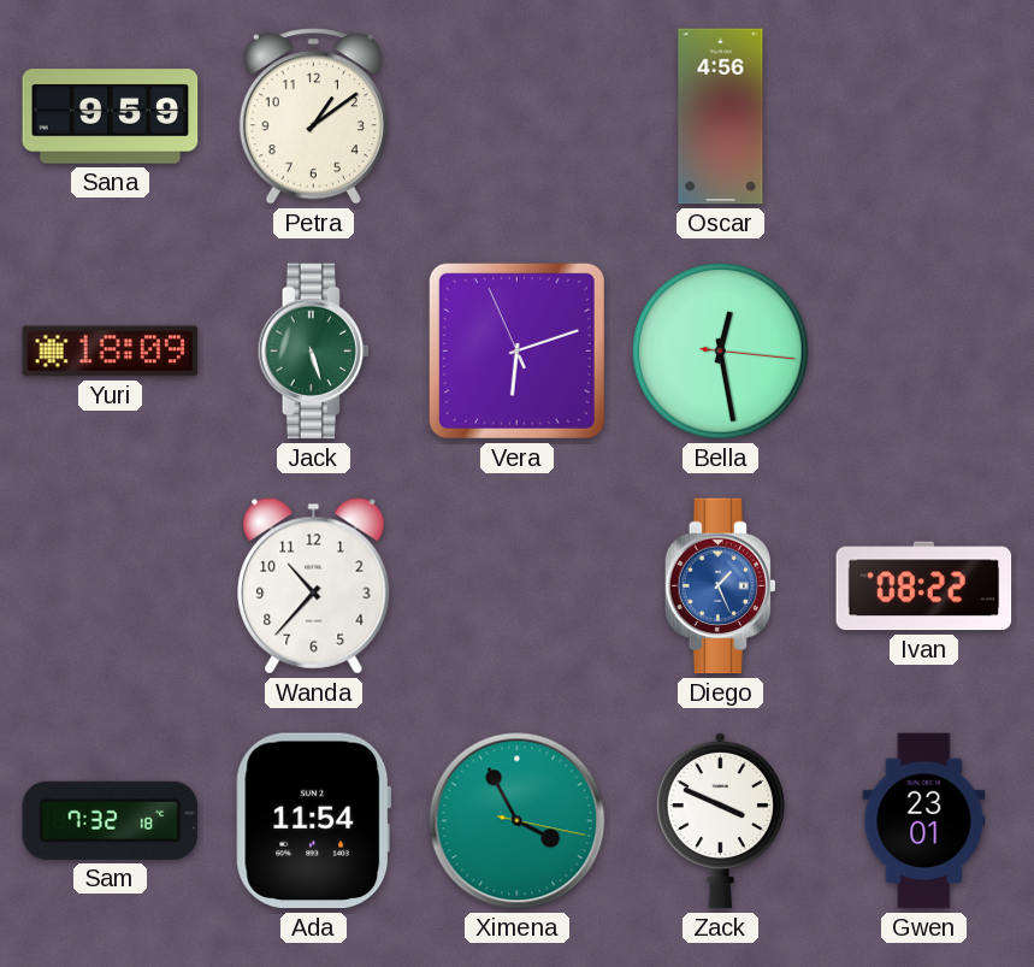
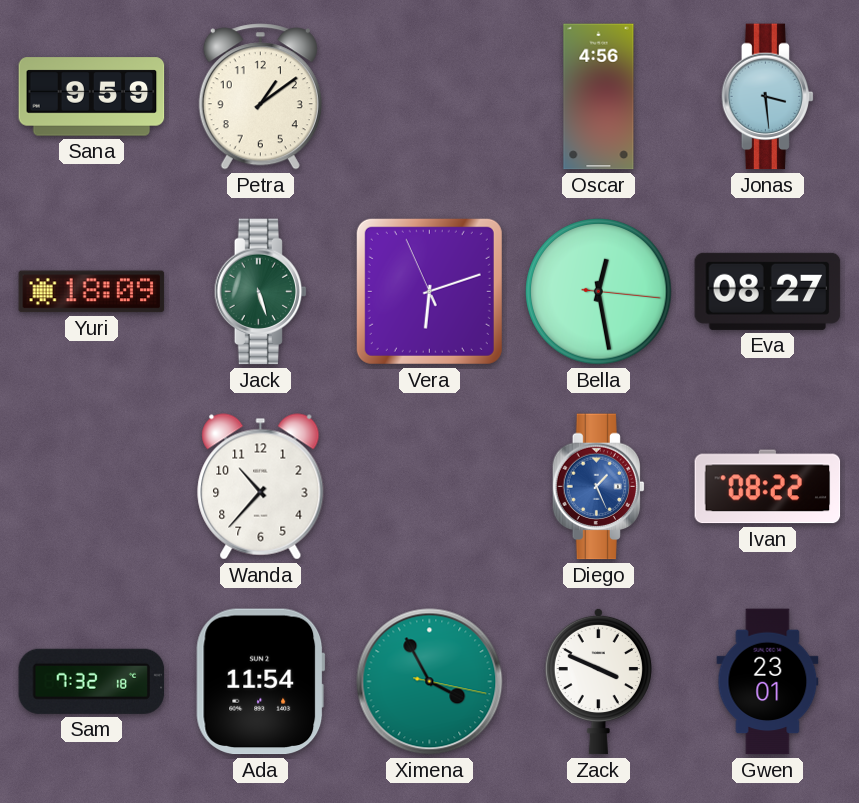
Jonas: none -> 3:29 (768, 97)
Eva: none -> 08:27 (768, 291)
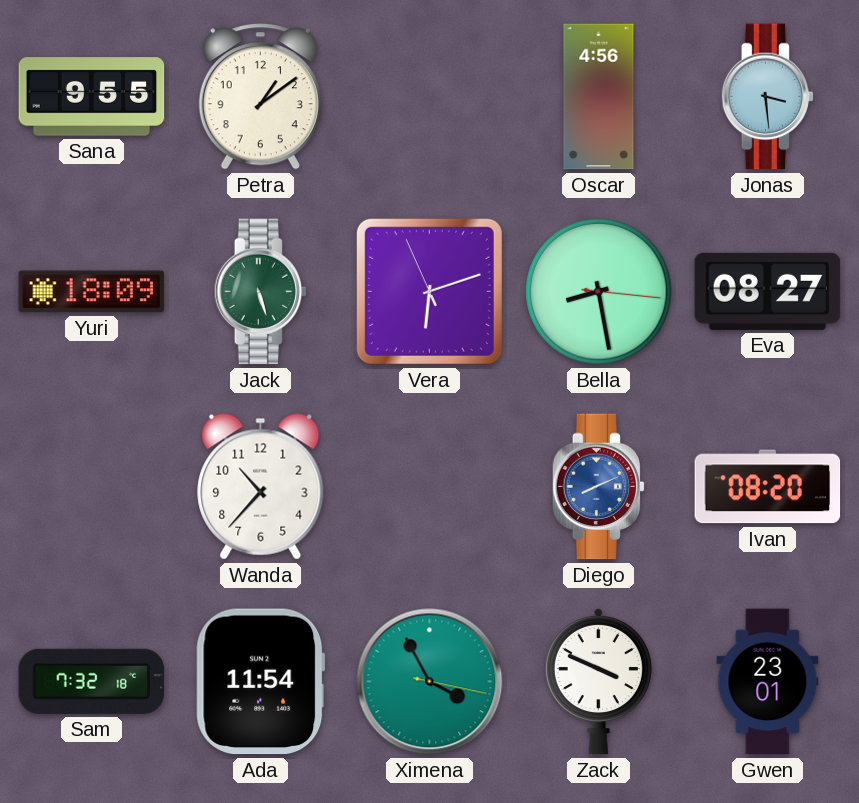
Sana: 9:59 -> 9:55 (92, 97)
Bella: 12:28 -> 8:28 (599, 292)
Diego: 1:26 -> 8:11 (599, 487)
Ivan: 08:22 -> 08:20 (768, 487)
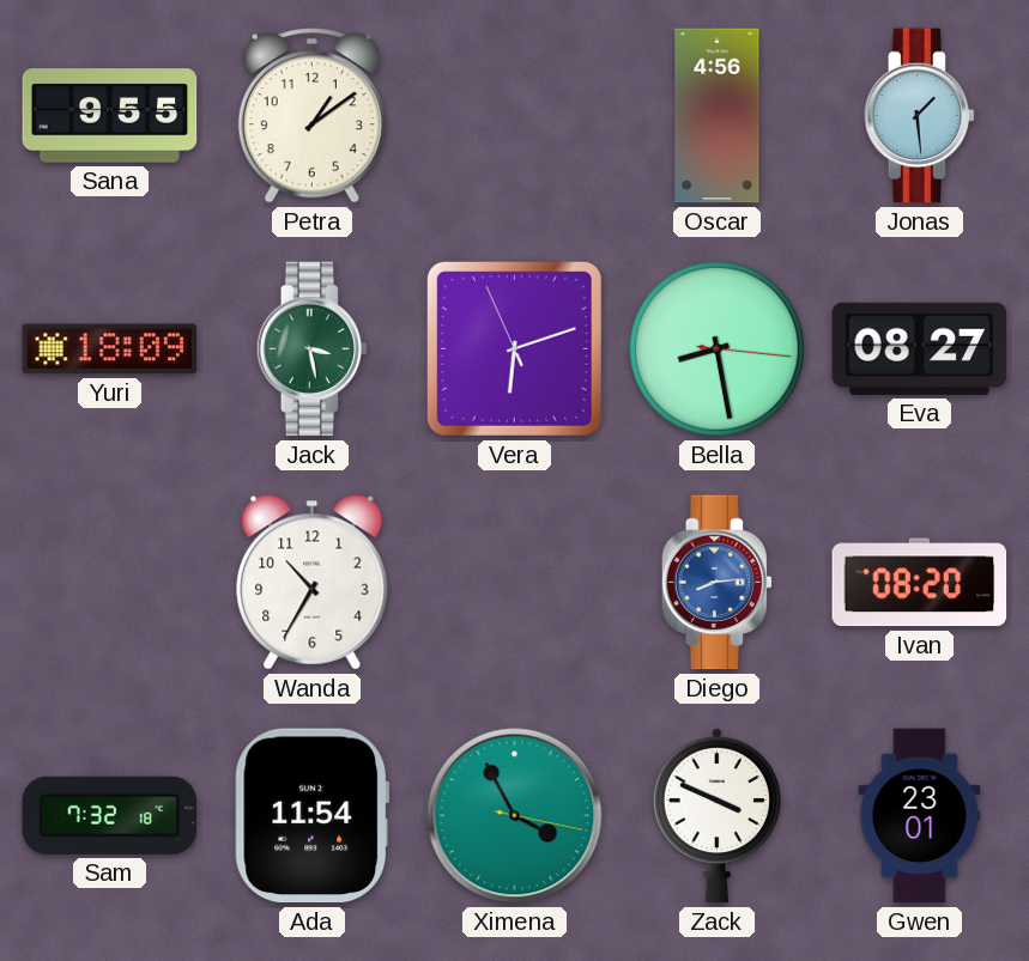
Jonas: 3:29 -> 1:29 (920, 116)
Jack: 5:27 -> 3:28 (313, 349)
Wanda: 10:37 -> 10:35 (313, 583)
Diego: 8:11 -> 8:14 (718, 583)
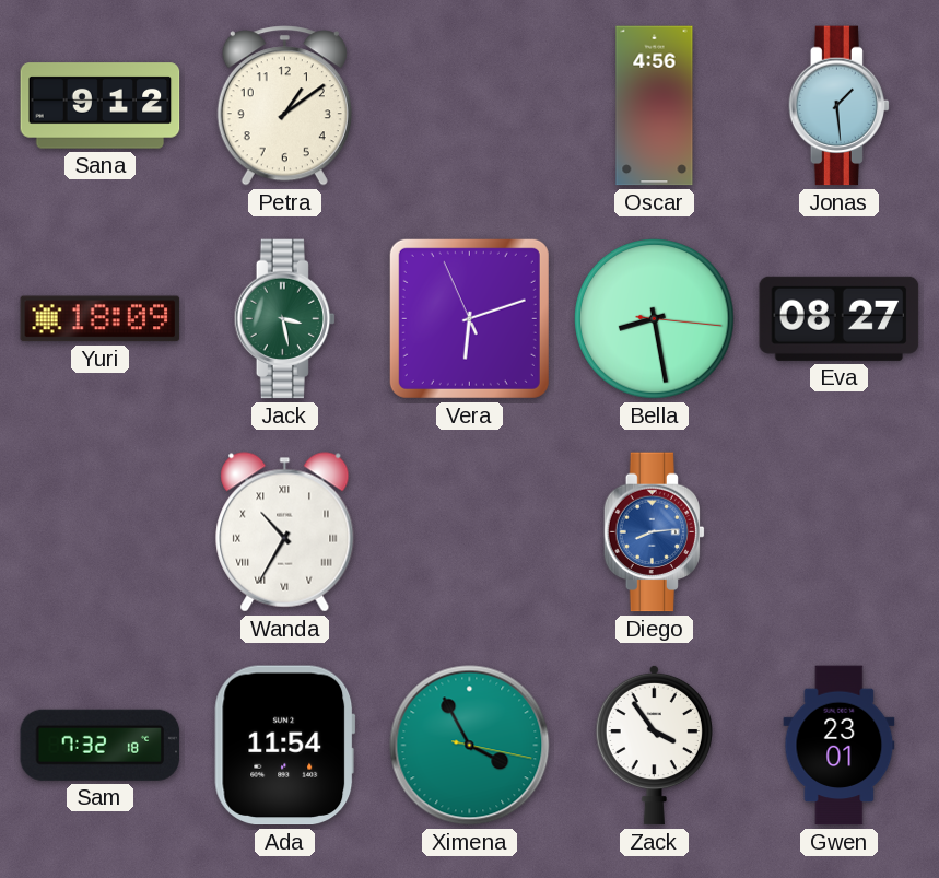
Sana: 9:55 -> 9:12 (101, 106)
Wanda numerals: Arabic -> Roman (285, 532)
Ivan: 08:20 -> none (920, 583)
Zack: 3:49 -> 3:54 (654, 745)
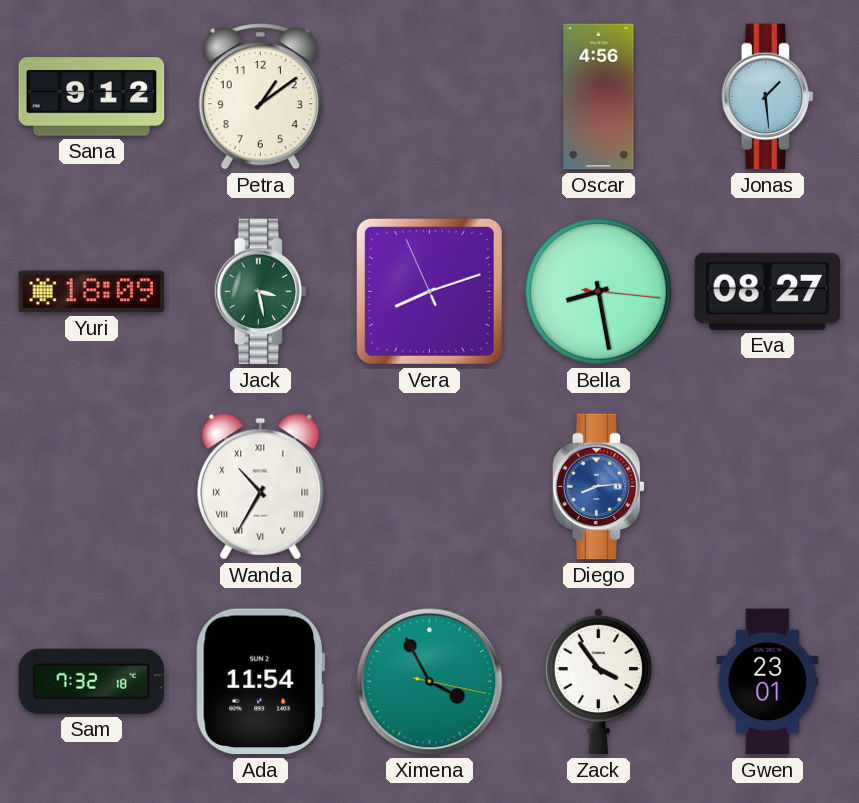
Vera: 6:11 -> 8:11 (429, 291)
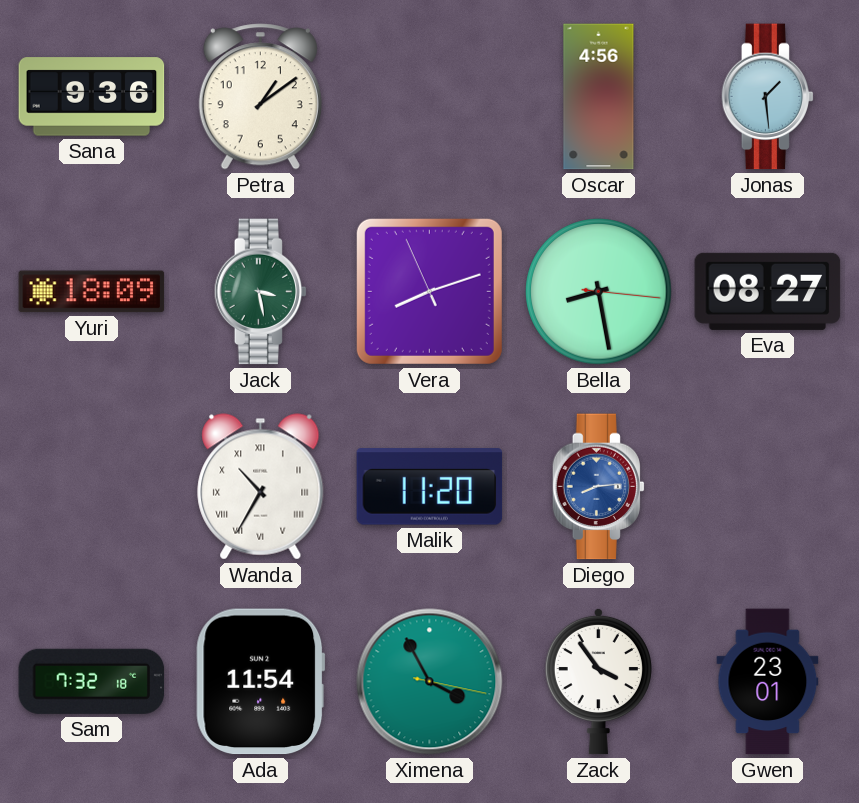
Sana: 9:12 -> 9:36 (92, 97)
Malik: none -> 11:20 (430, 487)
